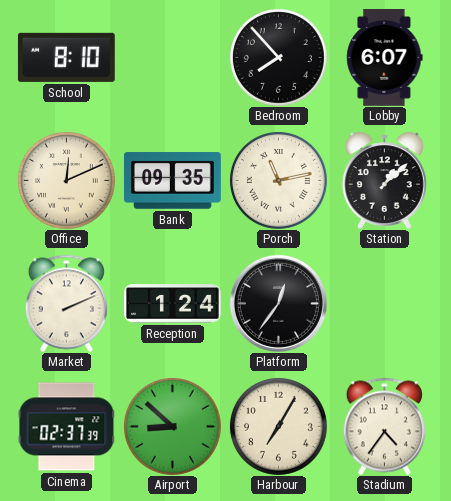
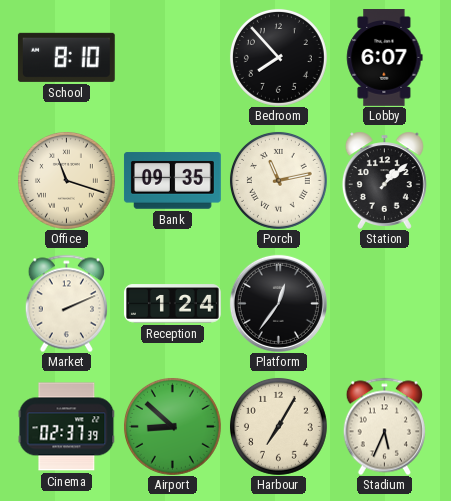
Office: 12:11 -> 11:18 (66, 180)
Stadium: 4:36 -> 5:34 (384, 426)
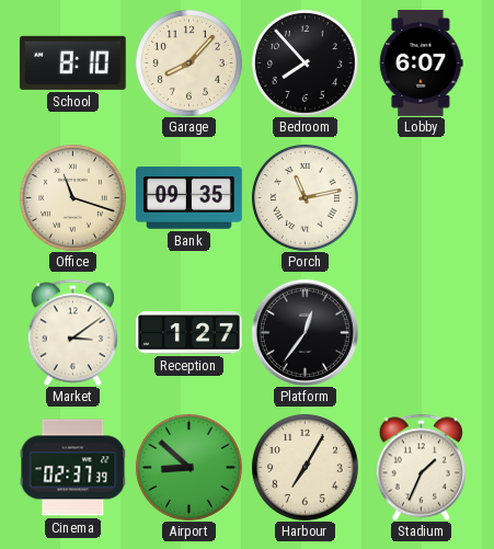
Garage: none -> 8:07 (188, 62)
Station: 1:08 -> none (384, 180)
Market: 2:11 -> 3:09 (72, 332)
Reception: 1:24 -> 1:27 (189, 333)
Stadium: 5:34 -> 1:34 (421, 467)
